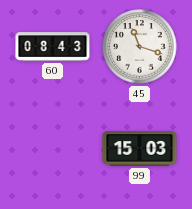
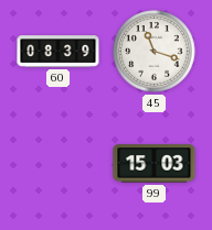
60: 08:43 -> 08:39 (59, 52)
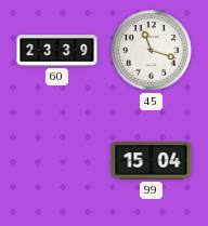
60: 08:39 -> 23:39 (57, 51)
99: 15:03 -> 15:04 (152, 161)
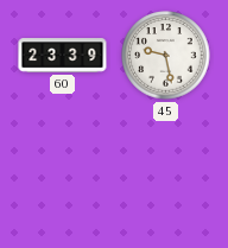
45: 11:18 -> 9:28 (166, 56)
99: 15:04 -> none (152, 161)
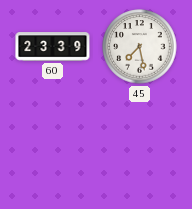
45: 9:28 -> 7:28 (140, 47)
